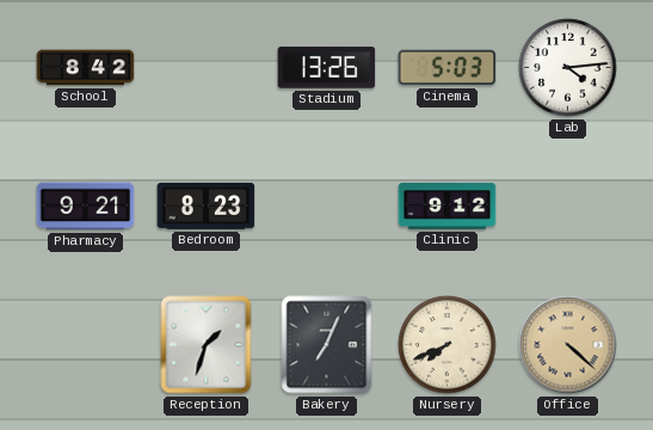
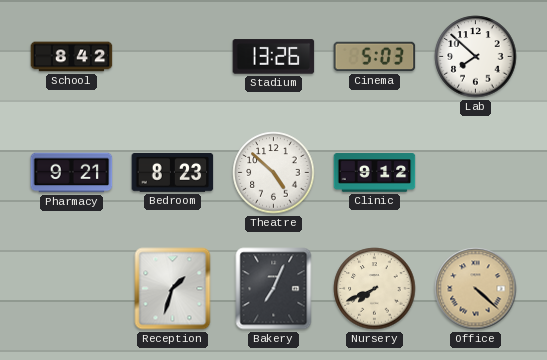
Lab: 4:14 -> 7:52 (476, 57)
Theatre: none -> 4:52 (274, 173)
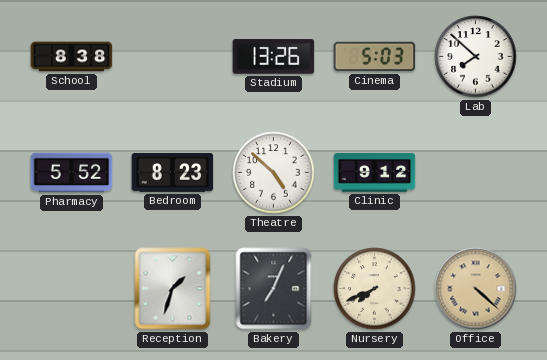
School: 8:42 -> 8:38 (72, 57)
Pharmacy: 9:21 -> 5:52 (72, 173)
